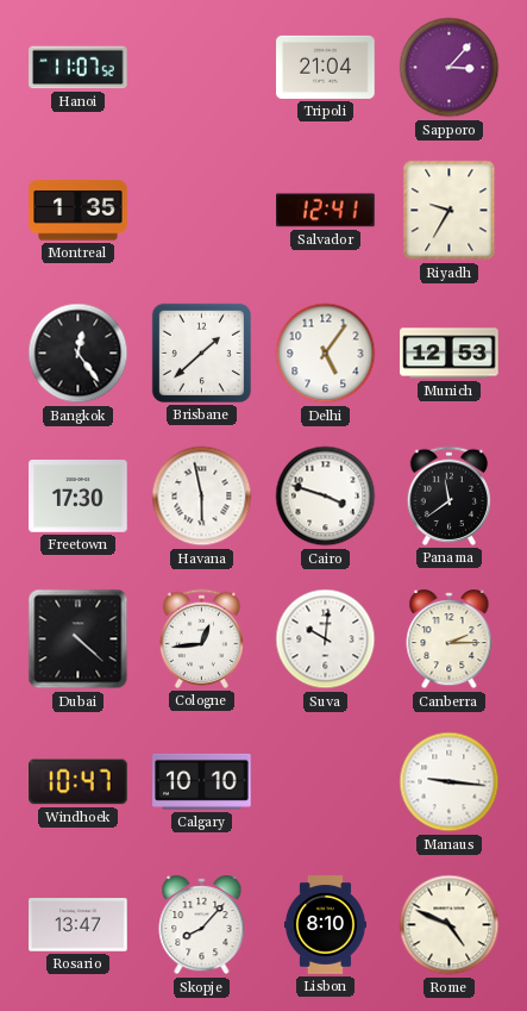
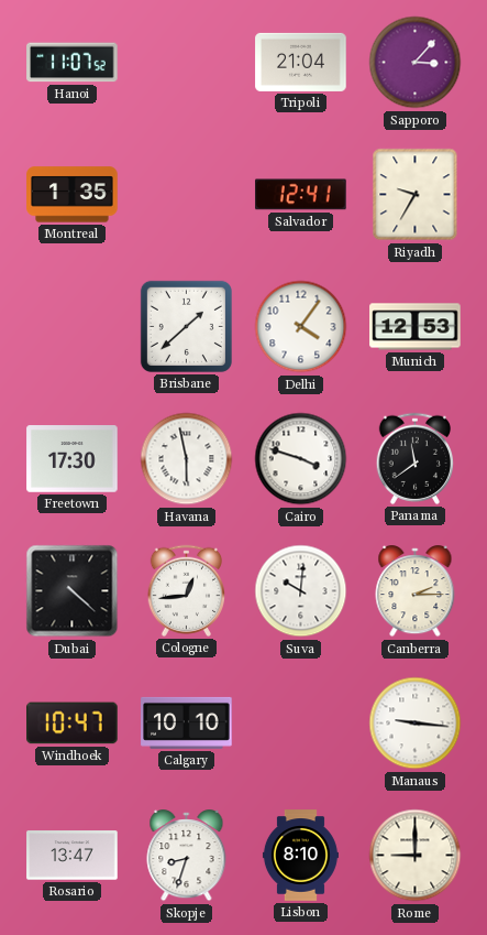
Bangkok: 12:24 -> none (79, 354)
Delhi: 5:06 -> 4:06 (301, 327)
Skopje: 8:07 -> 8:33 (187, 856)
Rome: 4:49 -> 9:00 (416, 856)
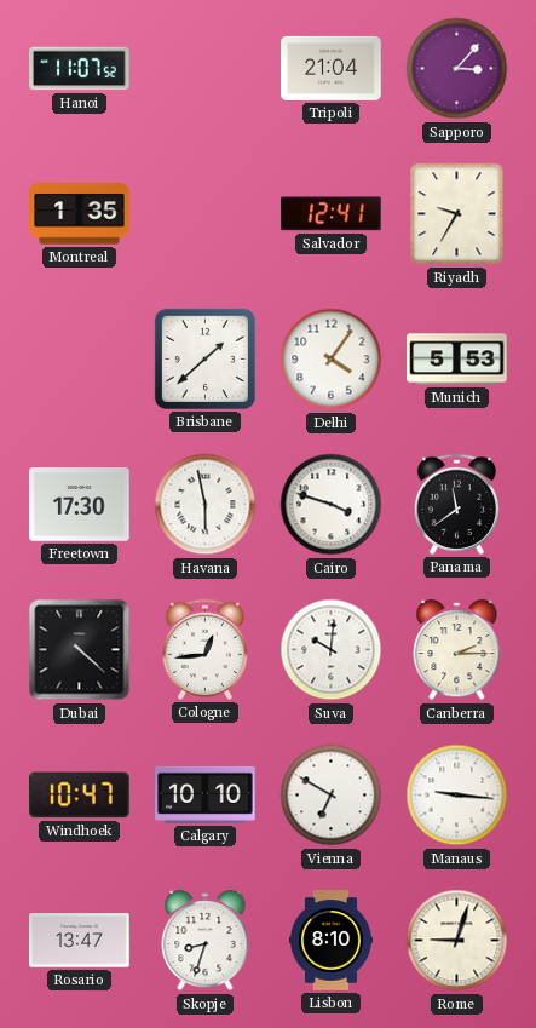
Munich: 12:53 -> 5:53 (457, 360)
Vienna: none -> 6:50 (332, 796)
Rome: 9:00 -> 9:03 (457, 941)
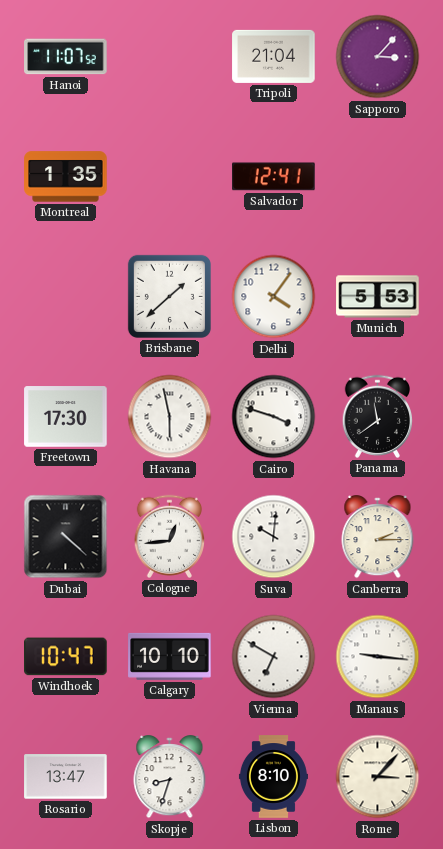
Riyadh: 9:35 -> none (457, 214)
Rome: 9:03 -> 3:07 (378, 777)
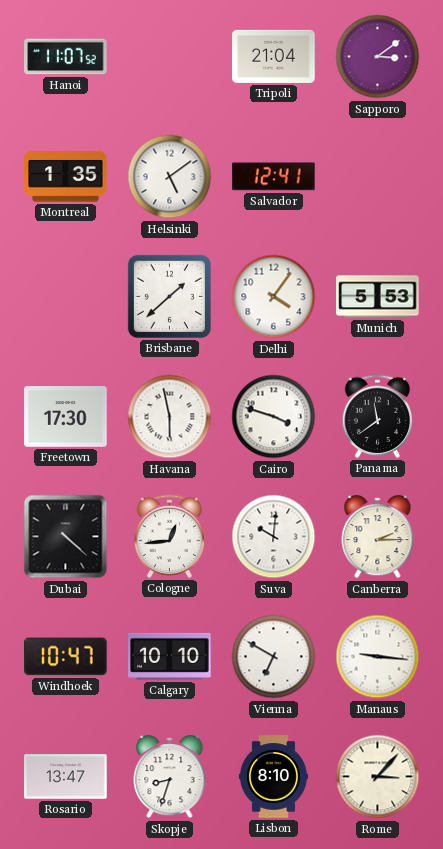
Sapporo: 3:07 -> 3:09 (378, 57)
Helsinki: none -> 5:09 (170, 177)
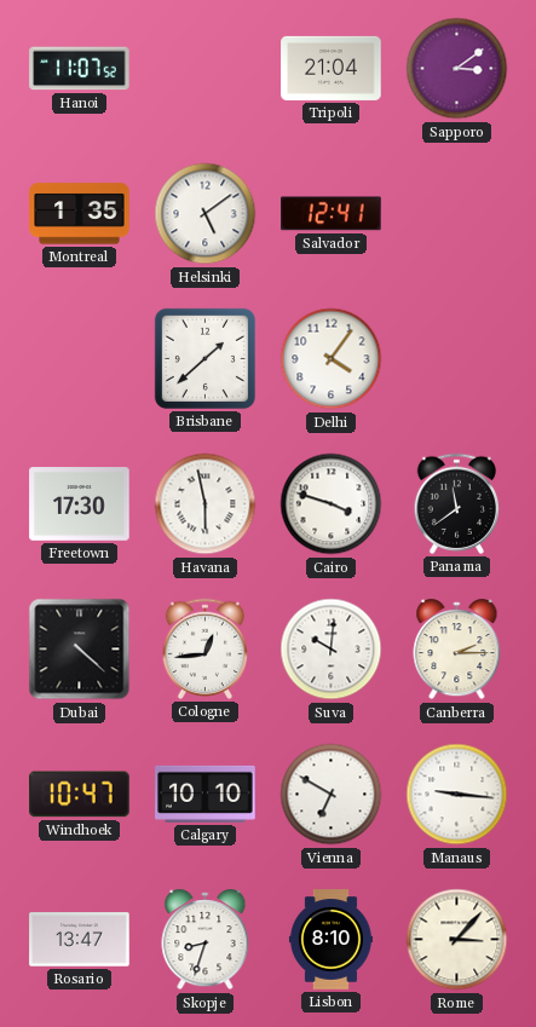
Munich: 5:53 -> none (378, 297)
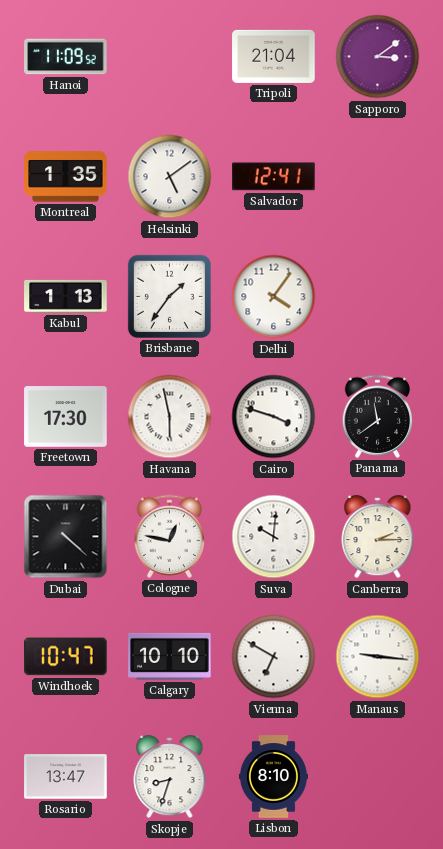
Hanoi: 11:07 -> 11:09 (66, 57)
Kabul: none -> 1:13 (66, 296)
Brisbane: 1:38 -> 1:36 (169, 296)
Cologne: 12:44 -> 12:47 (169, 536)
Rome: 3:07 -> none (457, 940)
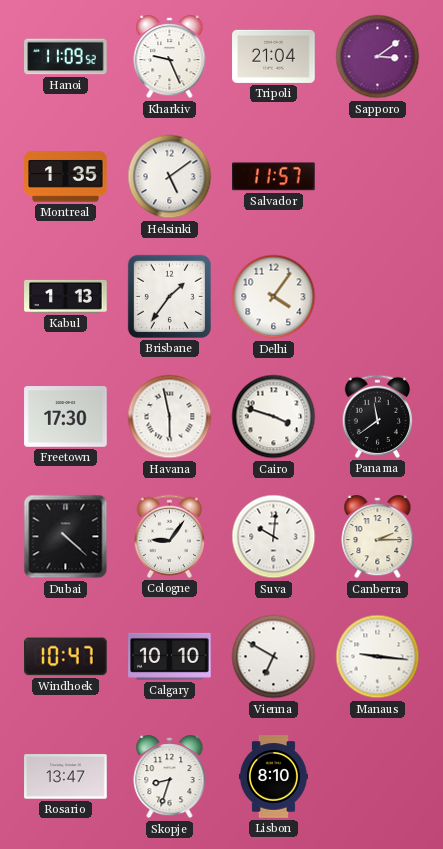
Kharkiv: none -> 9:26 (170, 57)
Salvador: 12:41 -> 11:57 (274, 177)
Cologne: 12:47 -> 9:06 (169, 536)
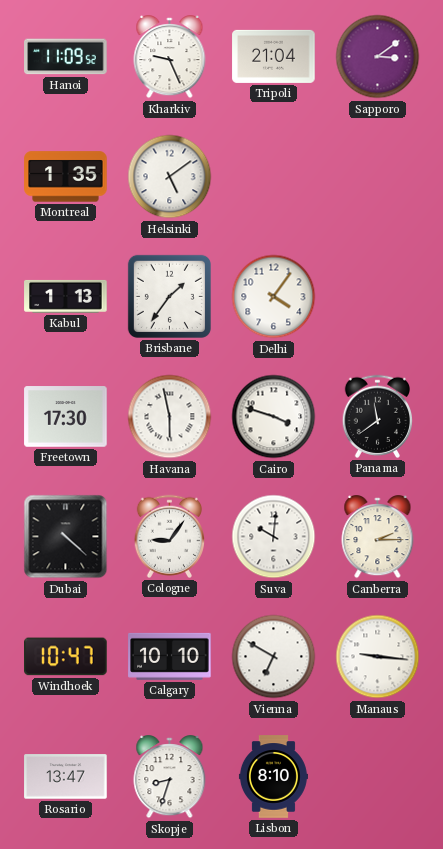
Salvador: 11:57 -> none (274, 177)
